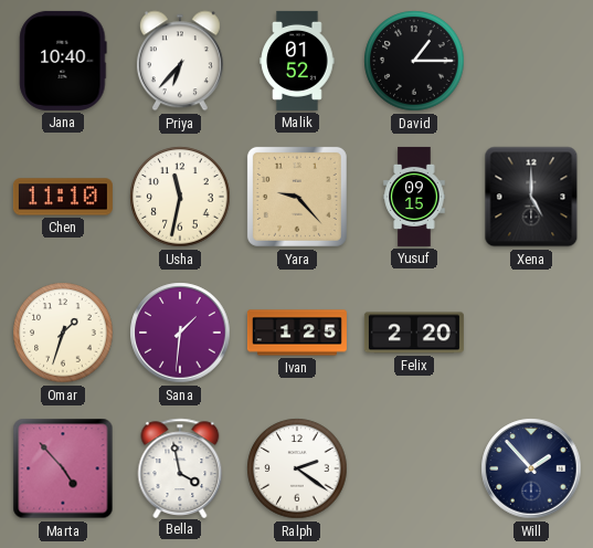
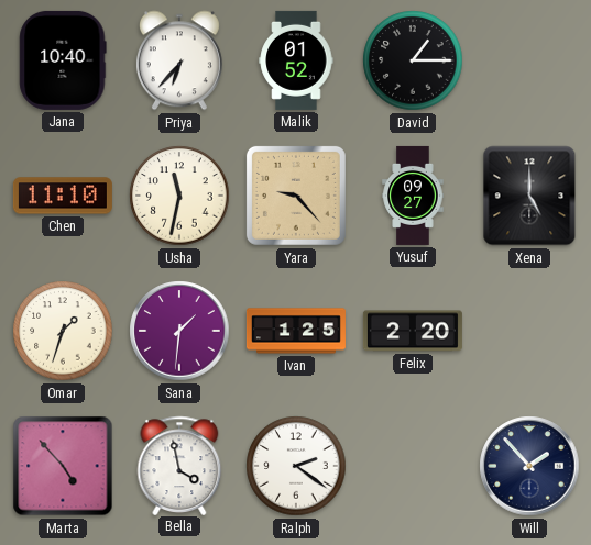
Yusuf: 09:15 -> 09:27 (413, 196)
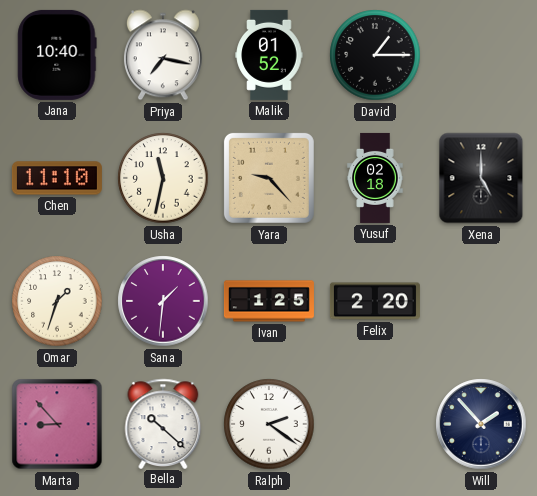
Priya: 6:37 -> 7:17 (163, 55)
Yusuf: 09:27 -> 02:18 (375, 178)
Marta: 4:53 -> 8:53 (57, 424)
Bella: 3:58 -> 10:22 (163, 423)
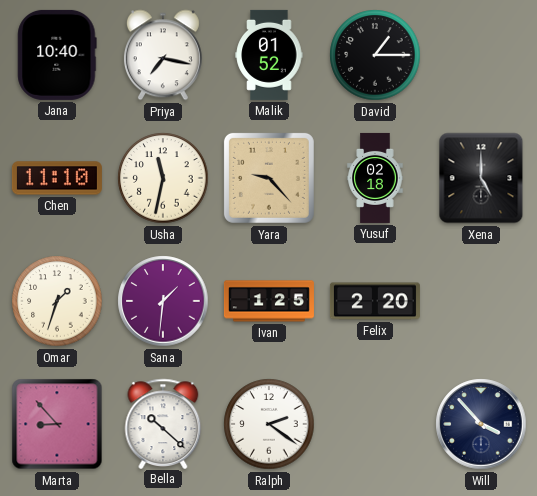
Will: 1:53 -> 3:53 (481, 424)
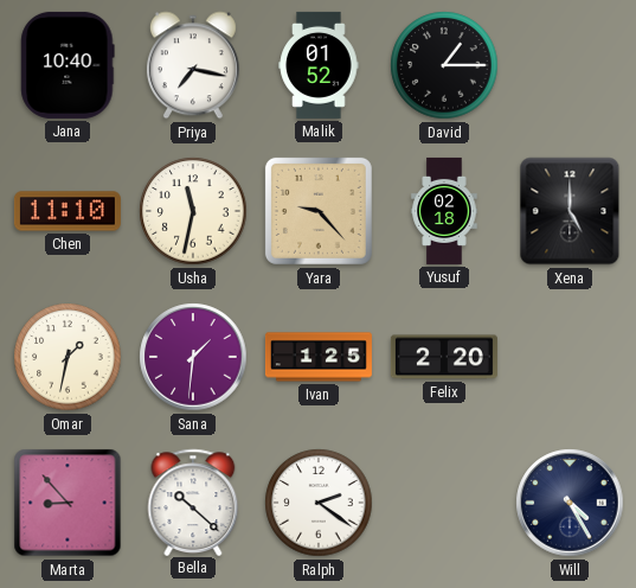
Omar: 1:33 -> 1:32 (68, 357)
Will: 3:53 -> 4:25 (570, 503)
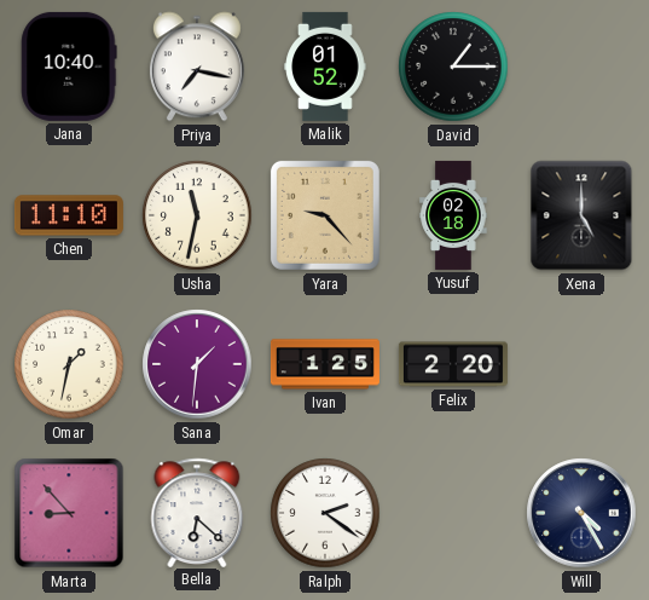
Bella: 10:22 -> 6:22 (197, 512)
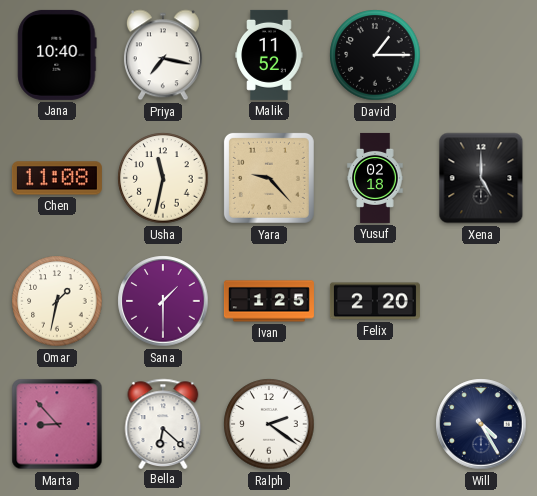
Malik: 01:52 -> 11:52 (269, 55)
Chen: 11:10 -> 11:08 (57, 178)
Sana: 1:31 -> 1:30 (163, 301)
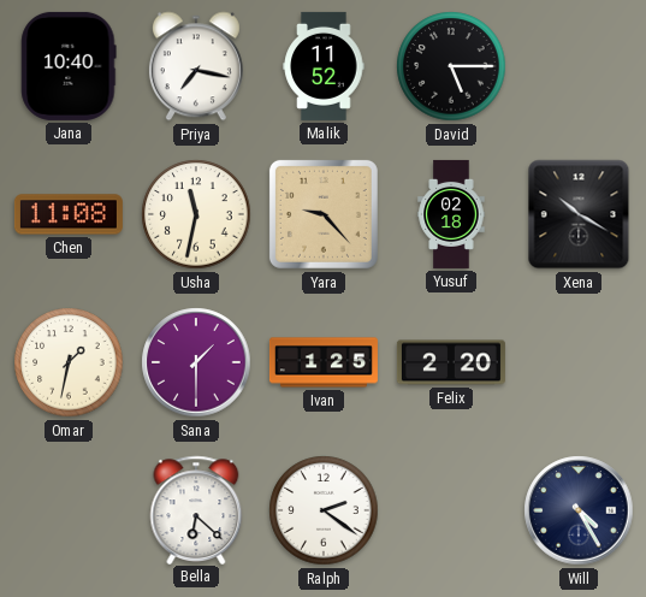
David: 1:15 -> 5:15 (451, 66)
Xena: 5:00 -> 10:20 (579, 214)
Marta: 8:53 -> none (57, 424)
